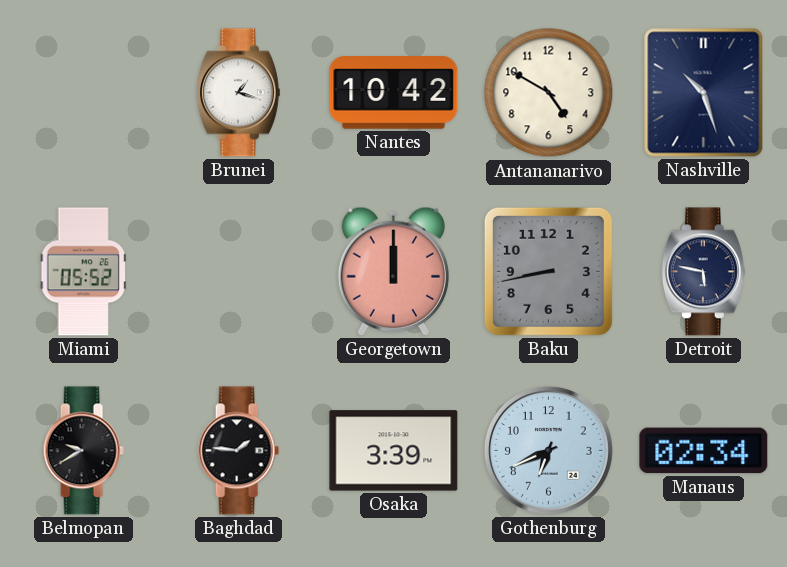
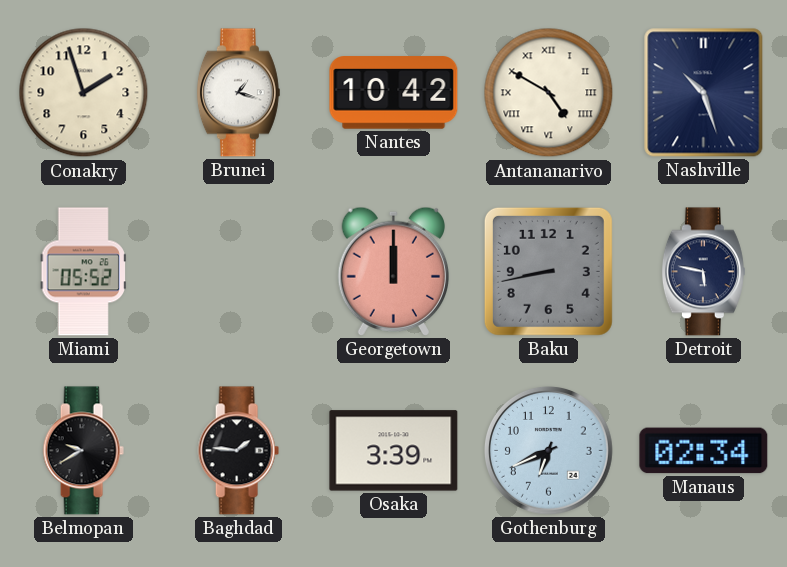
Conakry: none -> 1:57 (84, 93)
Antananarivo numerals: Arabic -> Roman (549, 93)
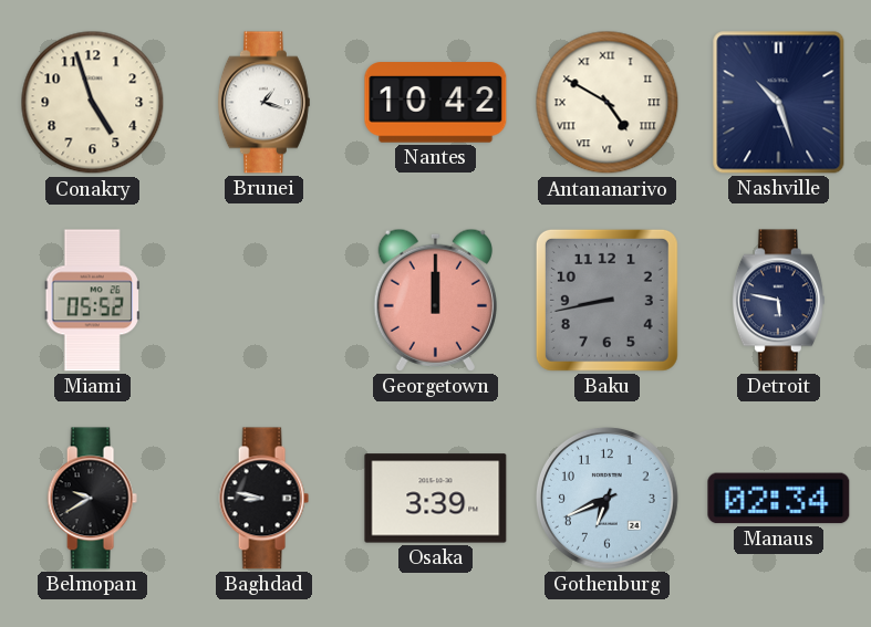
Conakry: 1:57 -> 4:57 (93, 103)
Baghdad: 1:46 -> 8:47 (263, 499)
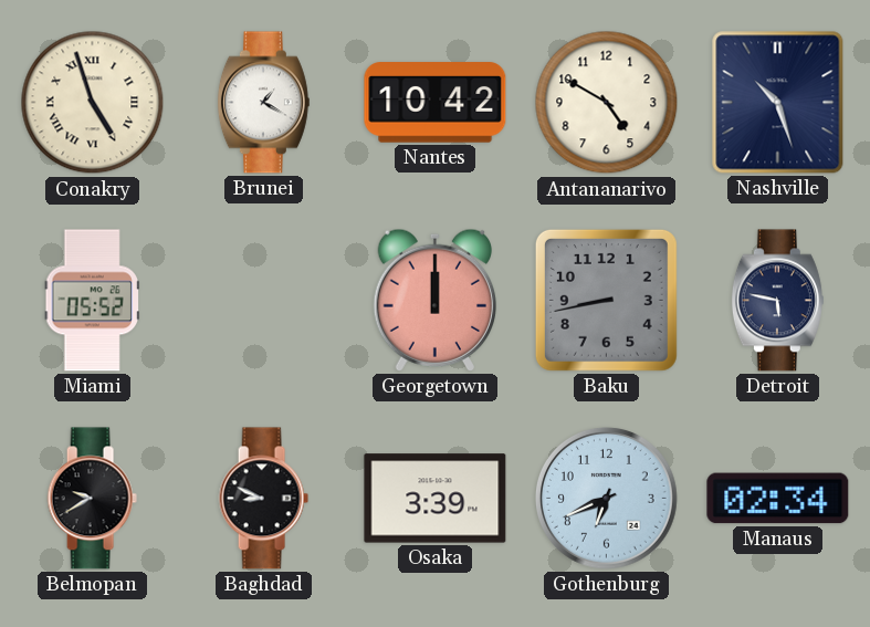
Conakry numerals: Arabic -> Roman (93, 103)
Brunei: 1:18 -> 1:20 (263, 103)
Antananarivo numerals: Roman -> Arabic (607, 103)
Baghdad: 8:47 -> 8:49 (263, 499)
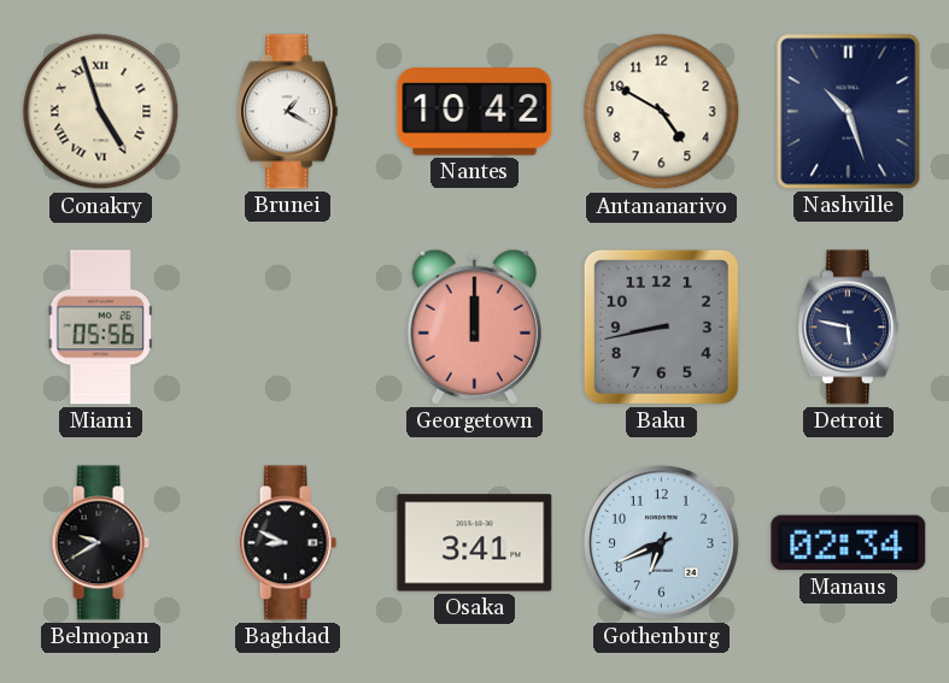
Miami: 05:52 -> 05:56 (100, 328)
Osaka: 3:39 -> 3:41 (475, 543)
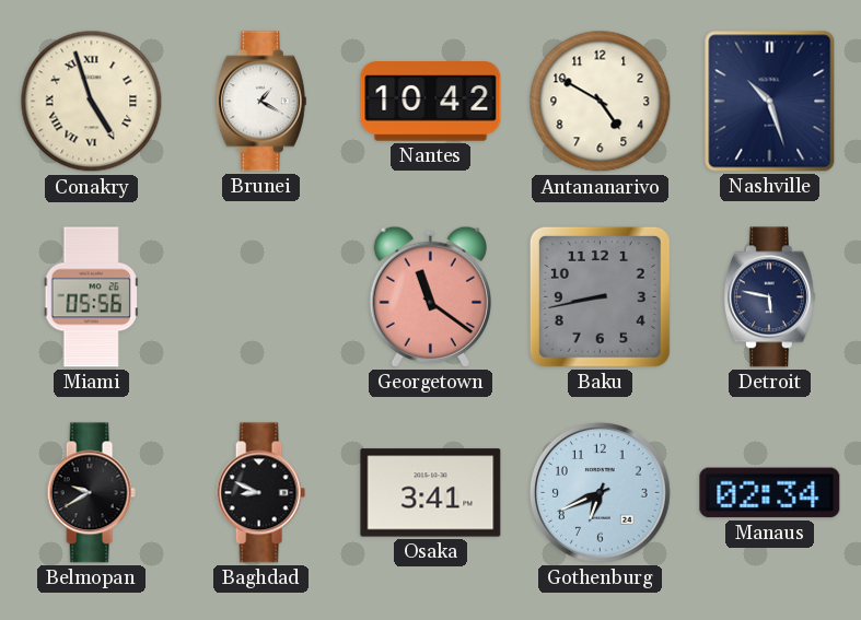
Georgetown: 12:00 -> 11:21 (430, 296)
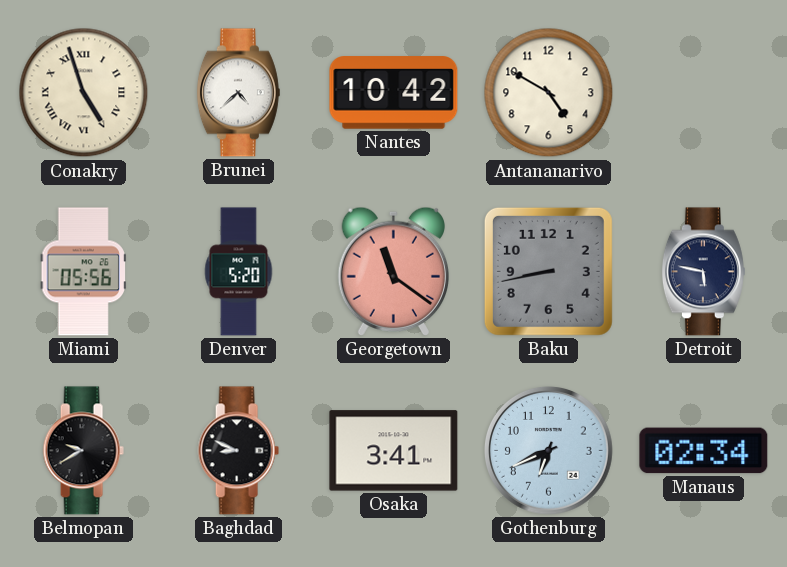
Brunei: 1:20 -> 4:38 (238, 93)
Nashville: 10:27 -> none (770, 102)
Denver: none -> 5:20 (239, 272)
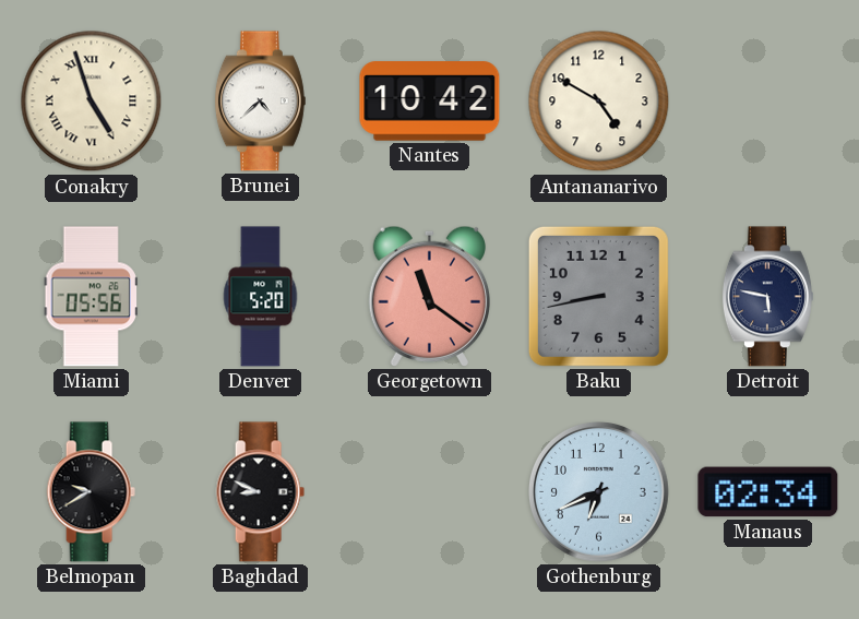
Osaka: 3:41 -> none (394, 451)
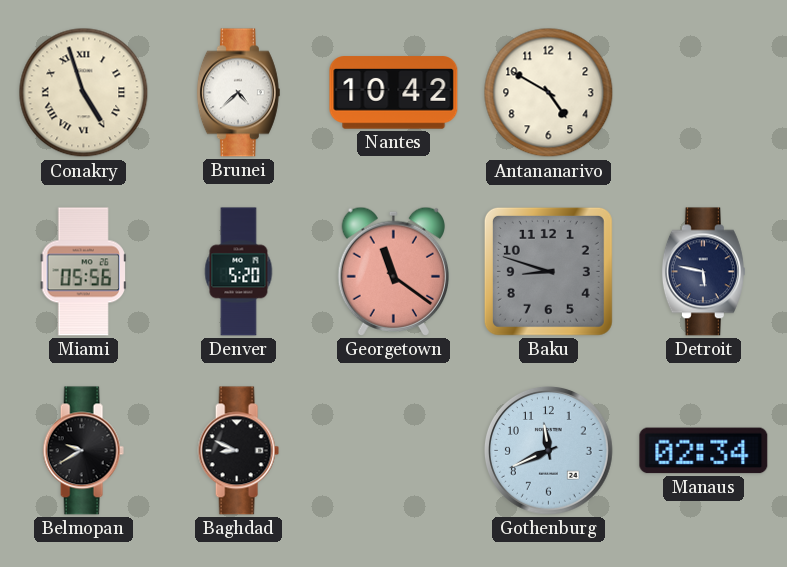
Baku: 8:43 -> 8:48 (548, 271)
Gothenburg: 6:41 -> 11:41 (549, 451)
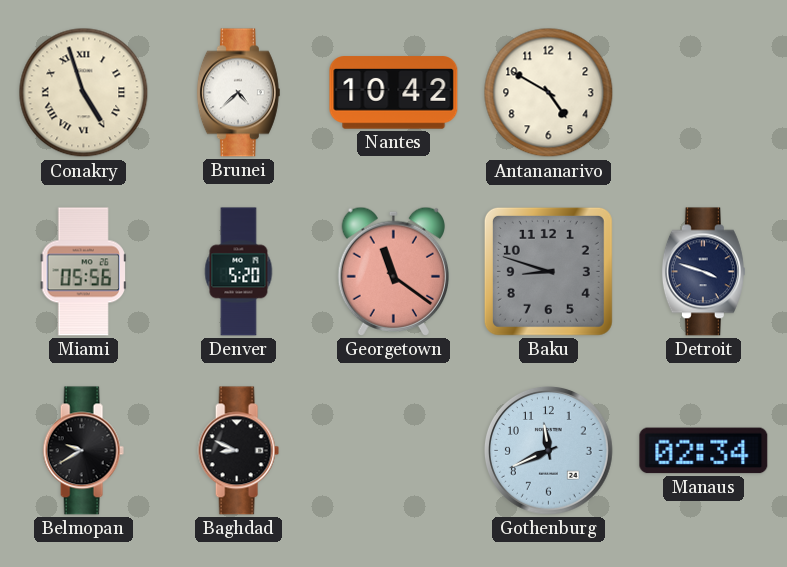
Detroit: 5:47 -> 3:48 (703, 272)
